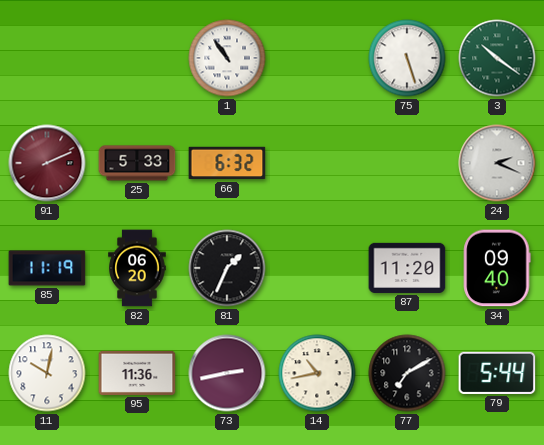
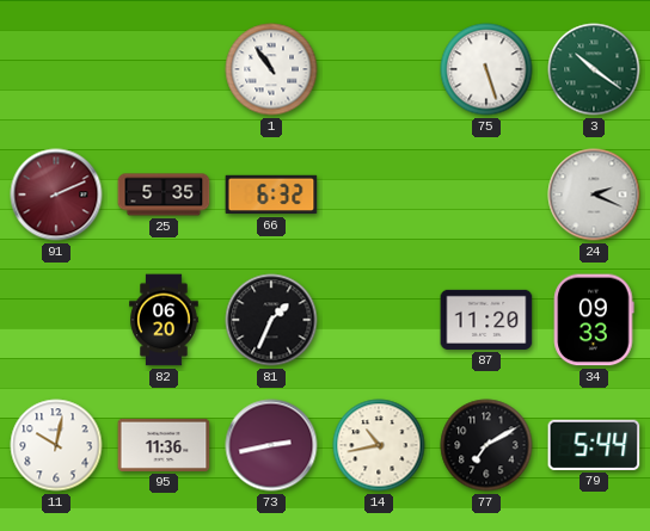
25: 5:33 -> 5:35 (164, 195)
85: 11:19 -> none (47, 268)
34: 09:40 -> 09:33 (594, 320)
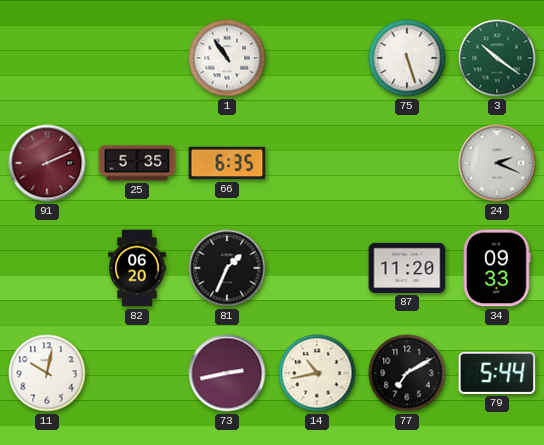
66: 6:32 -> 6:35 (227, 163)
95: 11:36 -> none (164, 445)
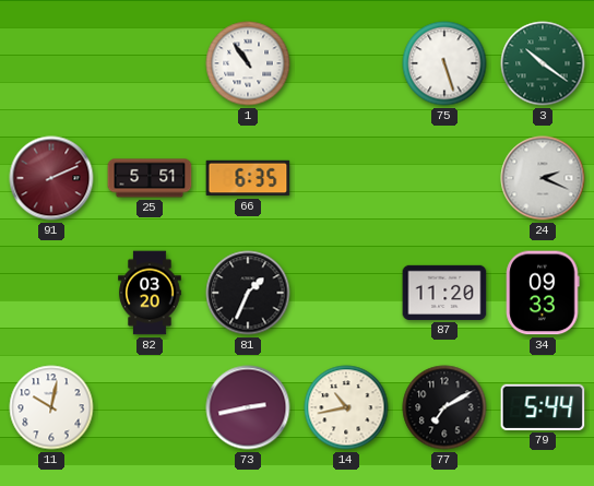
25: 5:35 -> 5:51 (150, 178)
82: 06:20 -> 03:20 (150, 293)
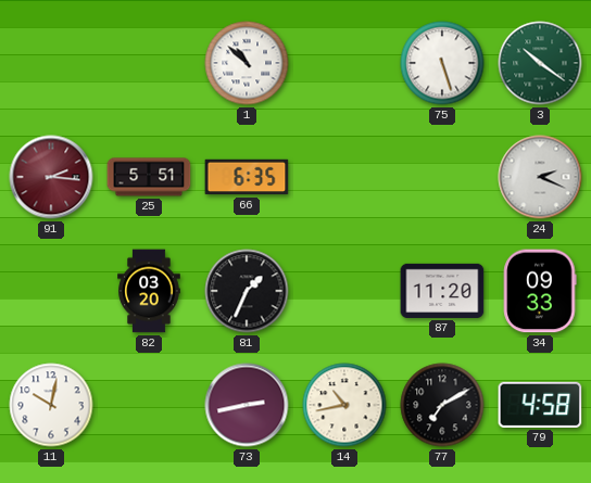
1: 10:54 -> 10:52 (247, 63)
91: 2:11 -> 2:16 (51, 177)
79: 5:44 -> 4:58 (540, 405)
